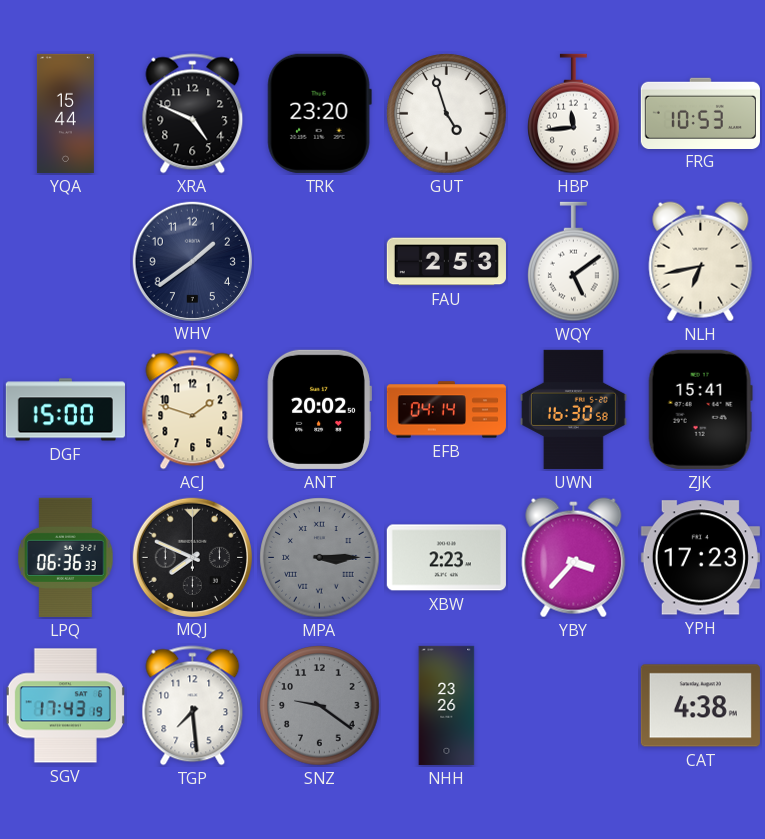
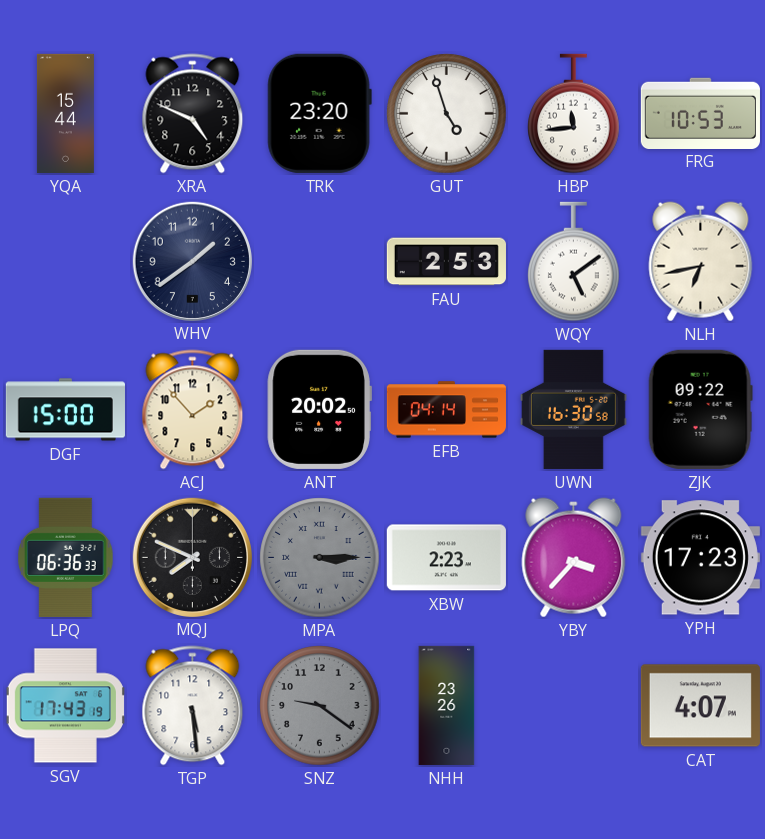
ACJ: 1:48 -> 1:53 (193, 410)
ZJK: 15:41 -> 09:22 (700, 409)
TGP: 7:29 -> 5:29 (193, 706)
CAT: 4:38 -> 4:07 (700, 706)
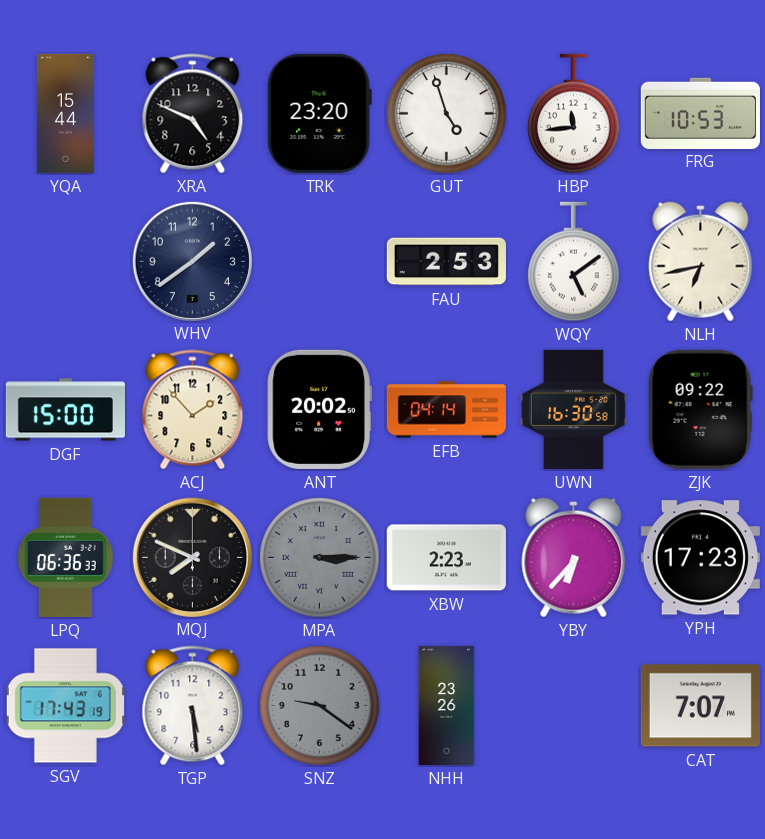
YBY: 3:37 -> 6:37 (574, 558)
CAT: 4:07 -> 7:07 (700, 706)
